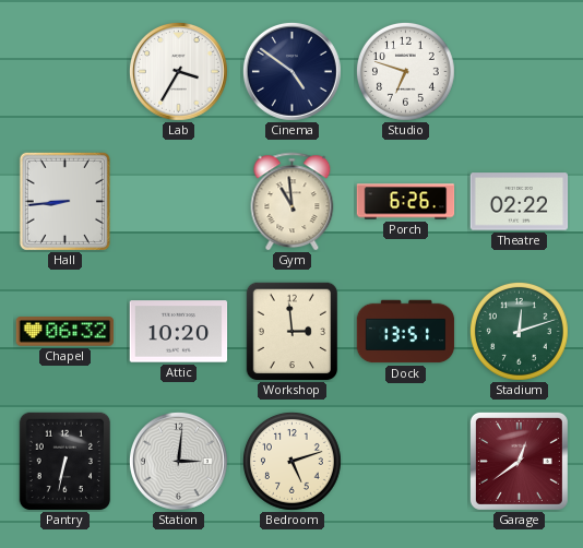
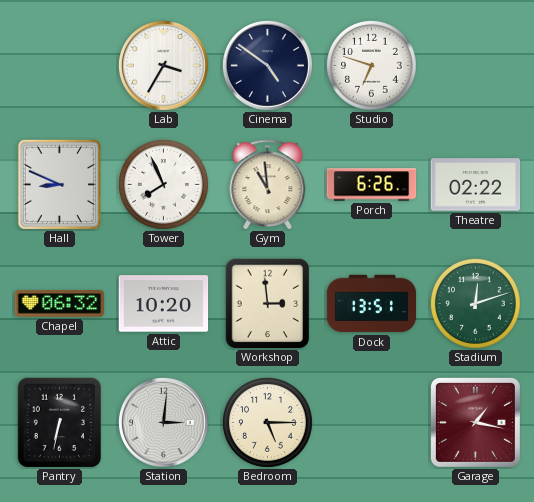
Hall: 8:44 -> 8:49 (59, 184)
Tower: none -> 7:56 (164, 185)
Bedroom: 5:12 -> 5:15 (268, 423)
Garage: 12:39 -> 1:17 (475, 422)
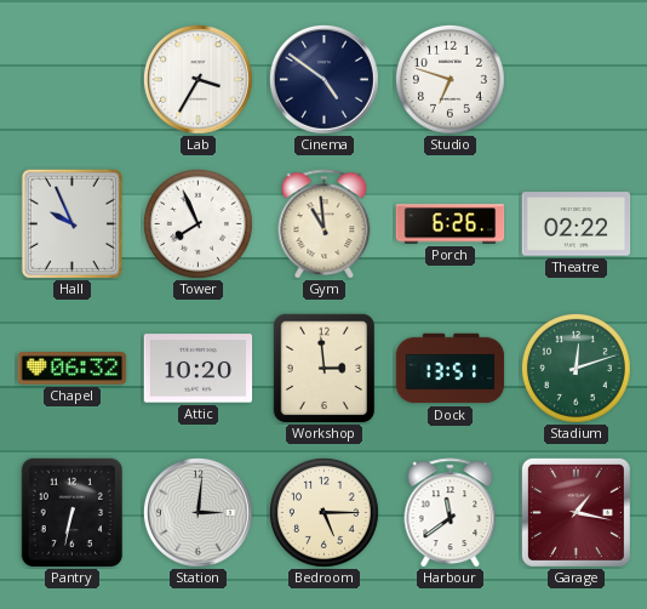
Hall: 8:49 -> 9:56 (71, 223)
Harbour: none -> 11:39 (451, 513)
